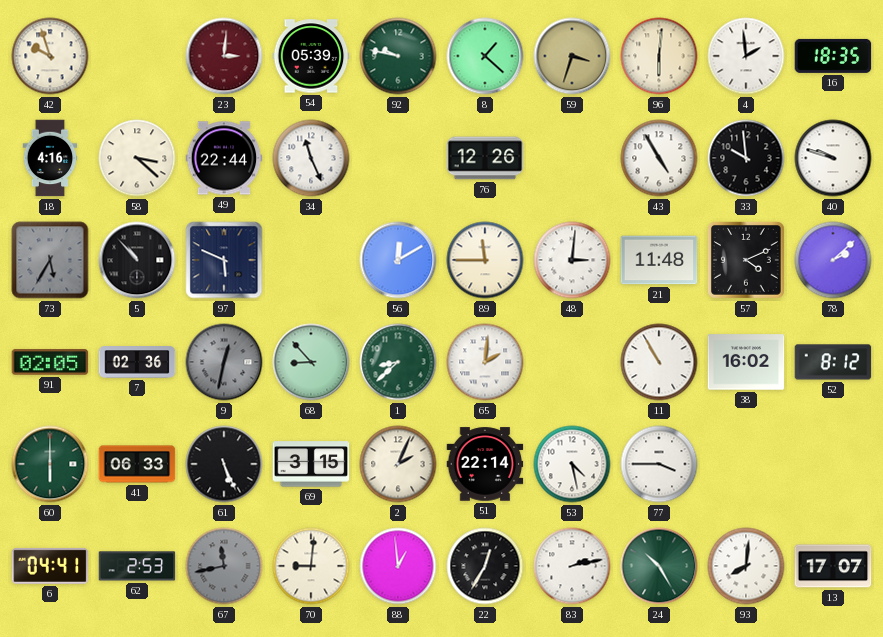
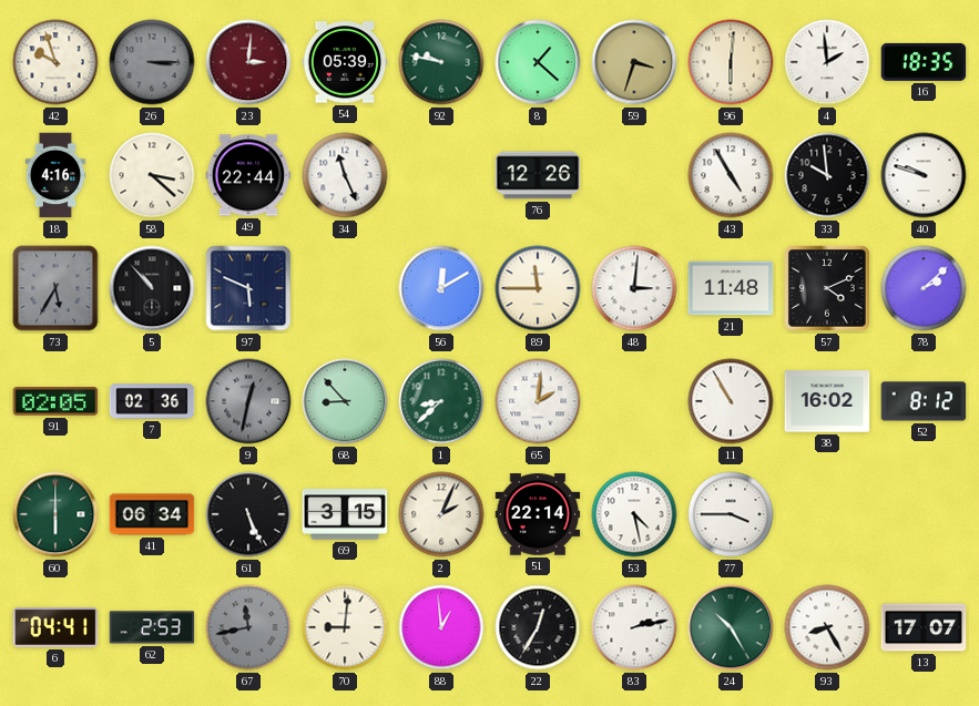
26: none -> 3:15 (152, 62)
41: 06:33 -> 06:34 (152, 514)
93: 8:01 -> 8:25 (827, 627)
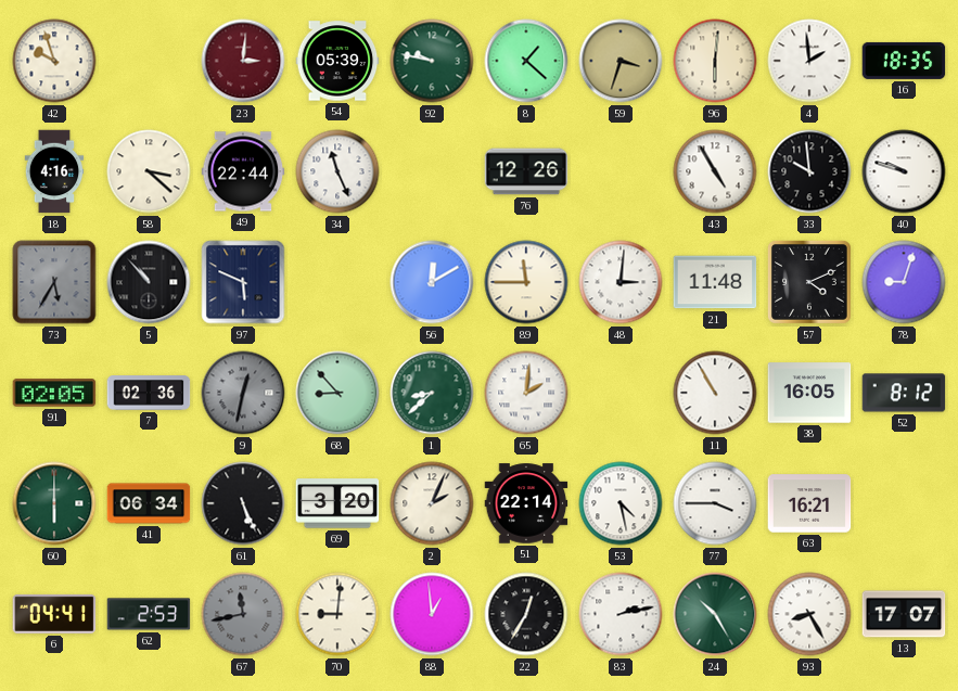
26: 3:15 -> none (152, 62)
78: 2:08 -> 9:03 (904, 282)
38: 16:02 -> 16:05 (809, 393)
69: 3:15 -> 3:20 (337, 503)
63: none -> 16:21 (809, 503)
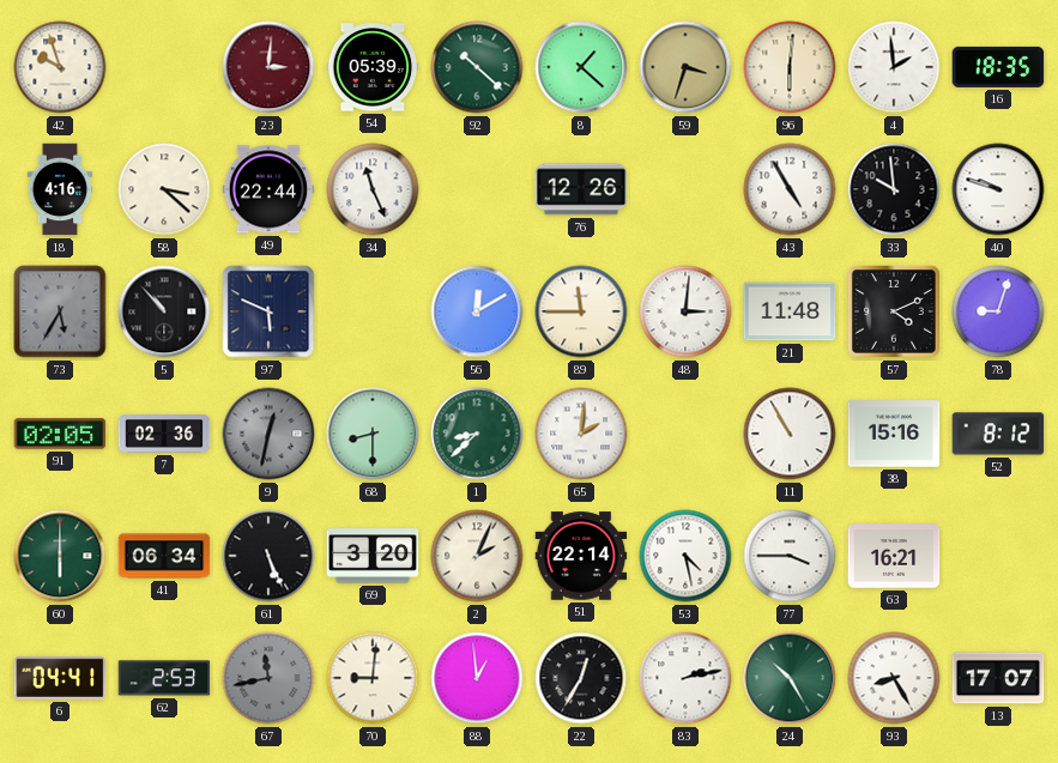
92: 9:47 -> 10:22 (477, 67)
68: 8:53 -> 8:30 (373, 434)
38: 16:05 -> 15:16 (894, 434)
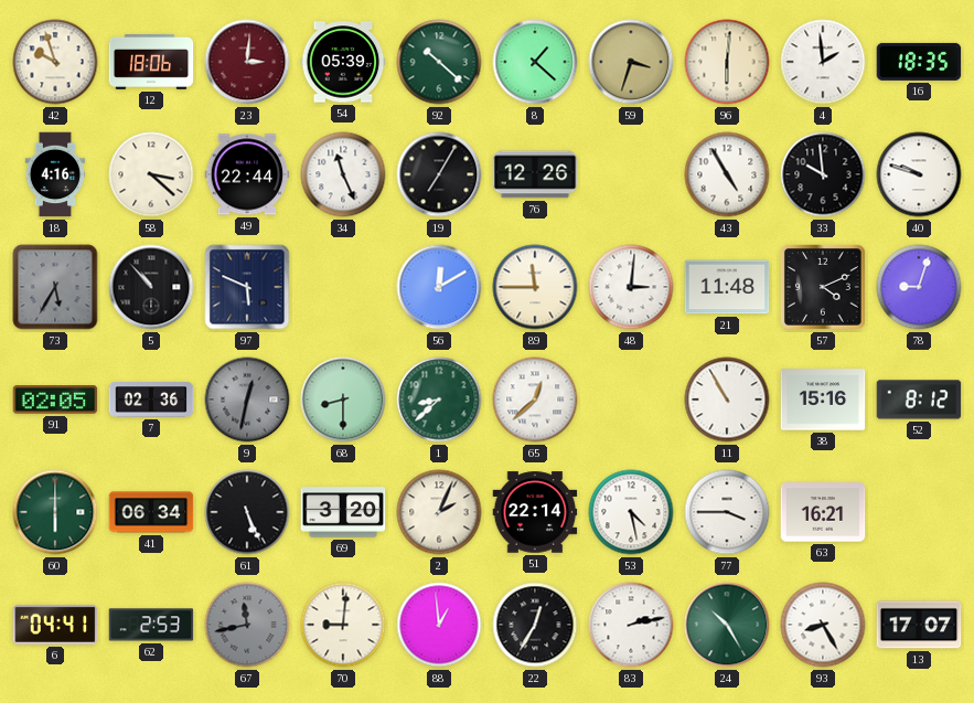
12: none -> 18:06 (151, 62)
19: none -> 7:05 (439, 174)
65: 2:01 -> 12:38 (535, 400)
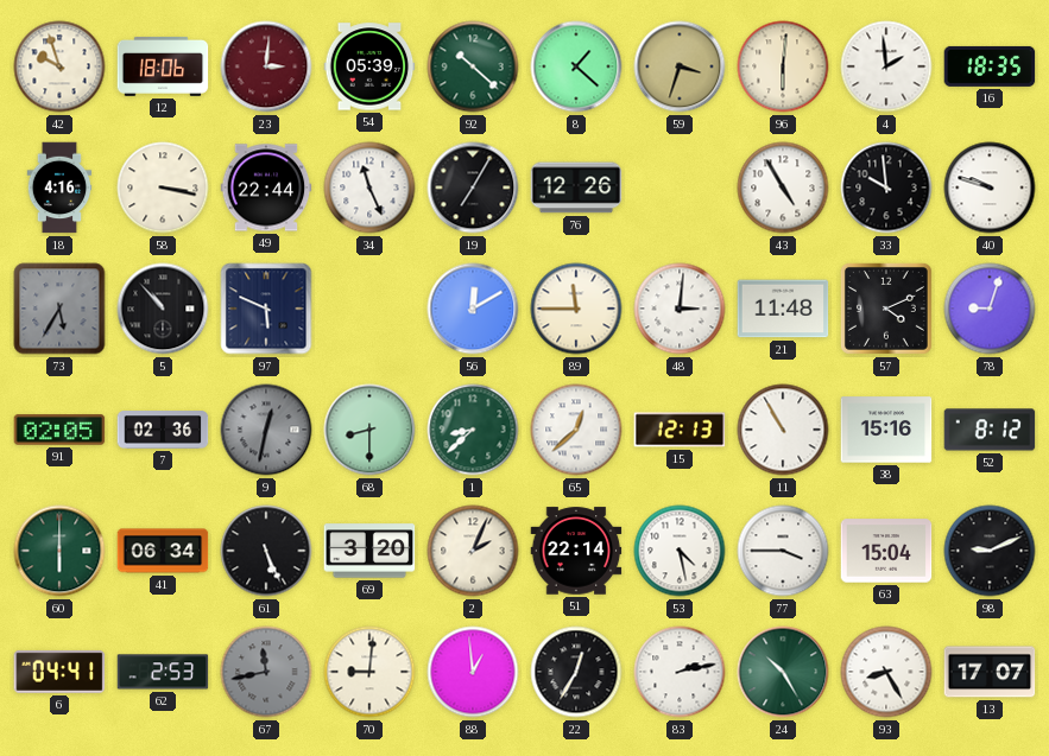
58: 3:22 -> 3:17 (163, 188)
15: none -> 12:13 (680, 430)
63: 16:21 -> 15:04 (886, 551)
98: none -> 9:11 (990, 551)
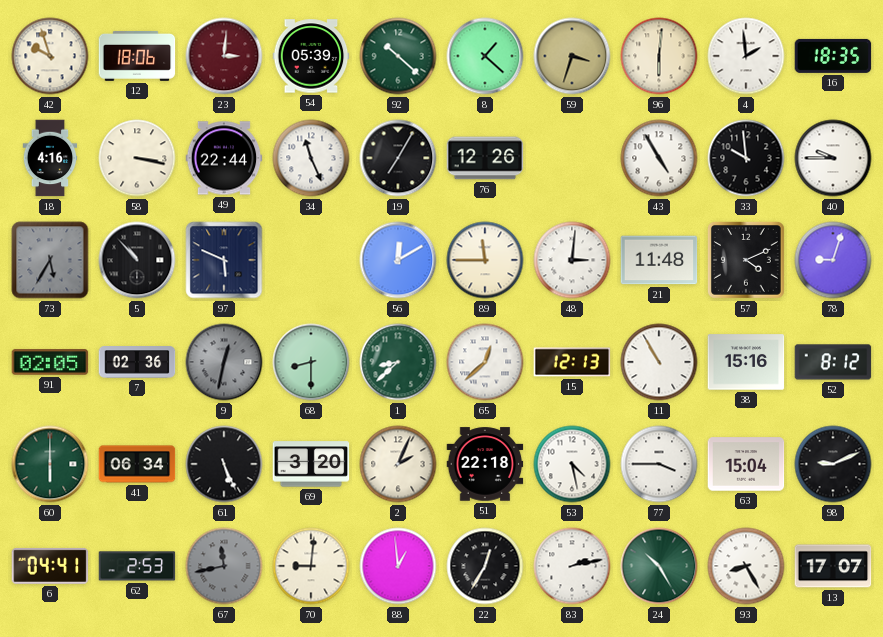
40: 9:48 -> 9:45 (833, 158)
51: 22:14 -> 22:18 (485, 464)
